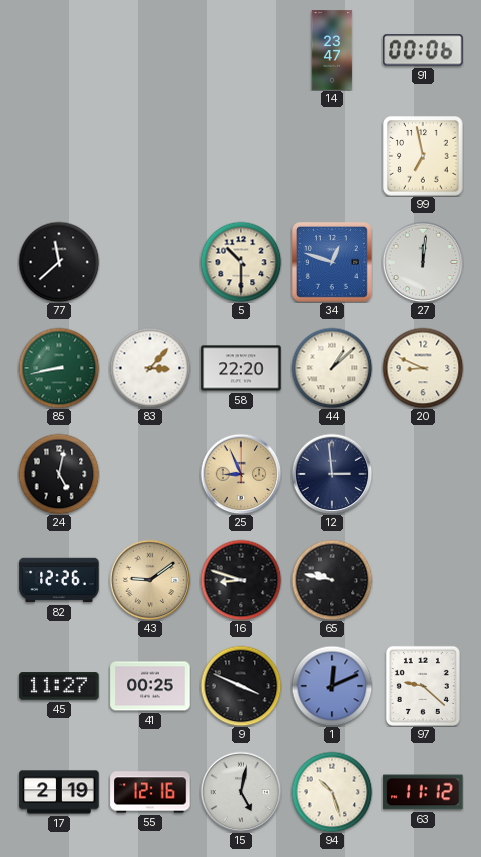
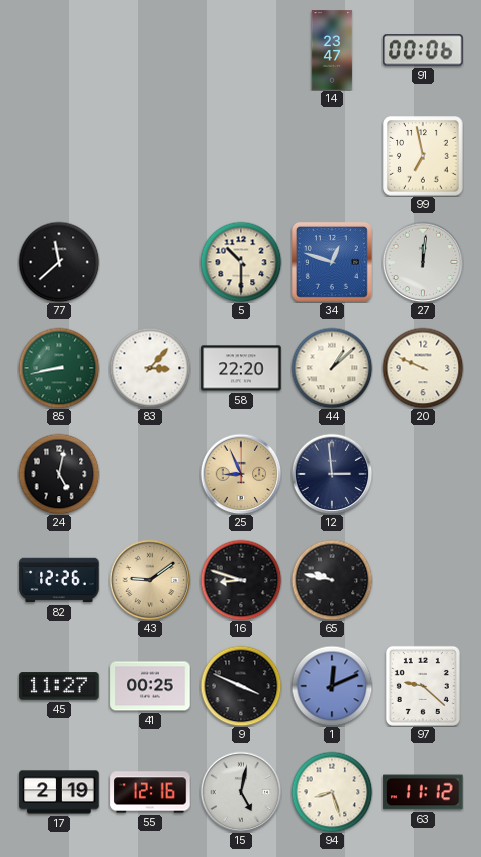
20: 8:49 -> 9:49 (423, 368)
94: 10:27 -> 8:27 (332, 792)
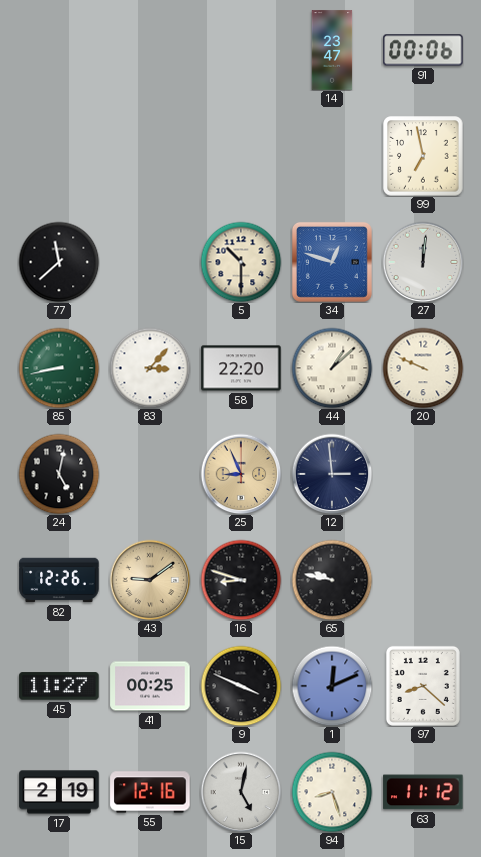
97: 9:22 -> 8:22 (423, 686)
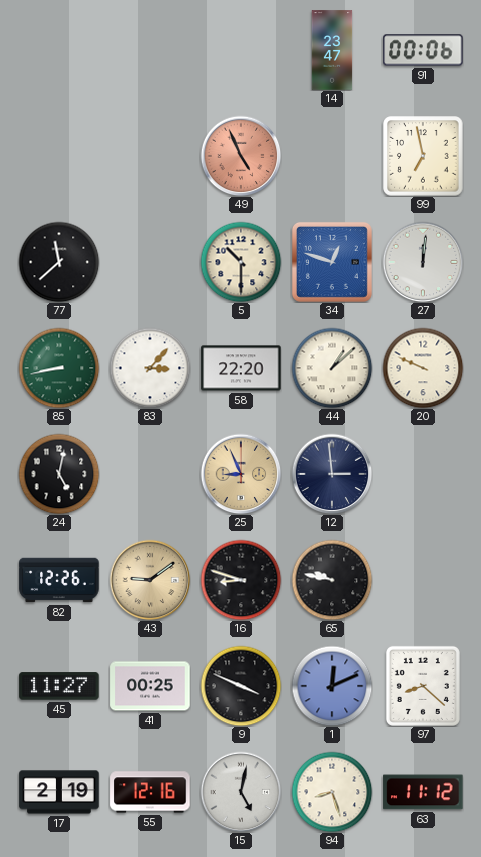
49: none -> 4:56 (241, 156)
